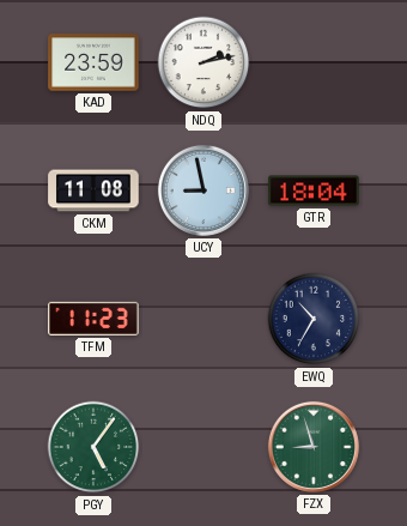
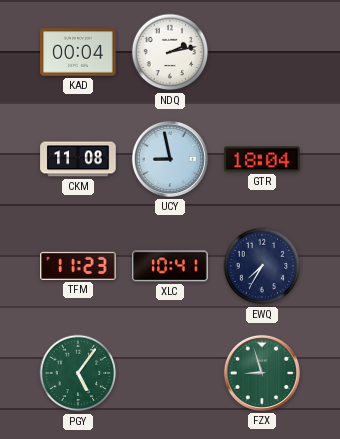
KAD: 23:59 -> 00:04 (78, 52)
XLC: none -> 10:41 (170, 266)
EWQ: 10:35 -> 7:35 (262, 266)
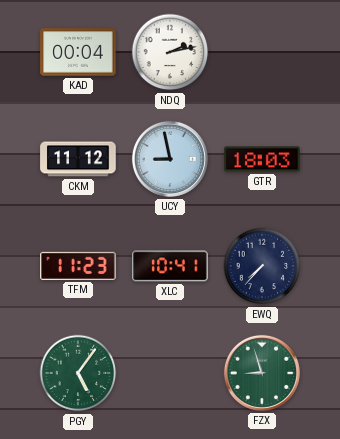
CKM: 11:08 -> 11:12 (78, 159)
GTR: 18:04 -> 18:03 (262, 159)
EWQ: 7:35 -> 7:37 (262, 266)
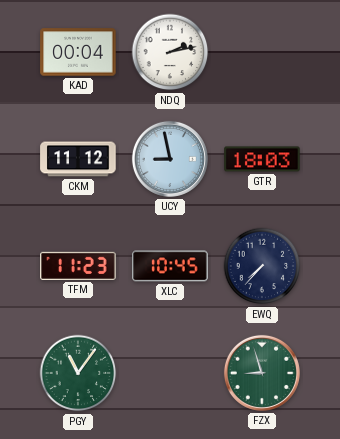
XLC: 10:41 -> 10:45 (170, 266)
PGY: 5:06 -> 11:06 (78, 373)
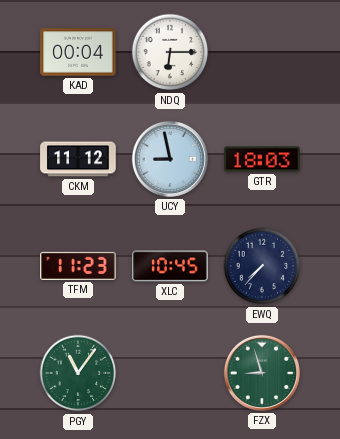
NDQ: 2:13 -> 6:15 (170, 52)
